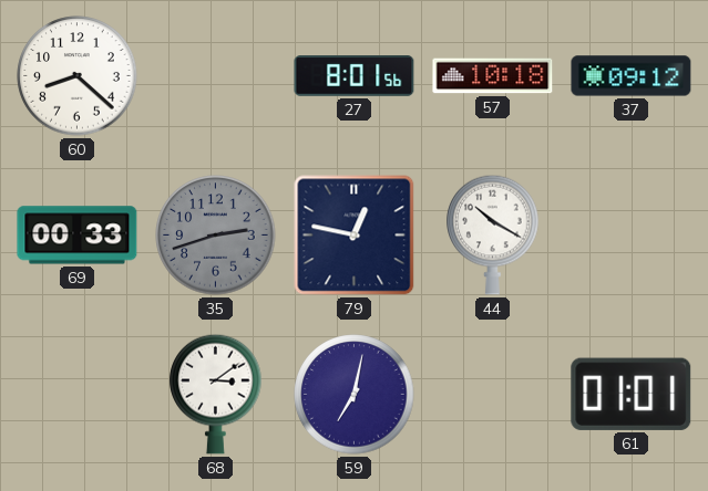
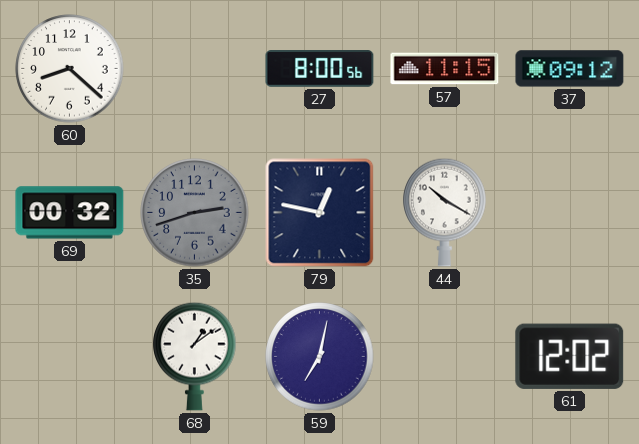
27: 8:01 -> 8:00 (320, 69)
57: 10:18 -> 11:15 (445, 69)
69: 00:33 -> 00:32 (70, 213)
68: 3:09 -> 1:09 (195, 356)
61: 01:01 -> 12:02 (570, 356)
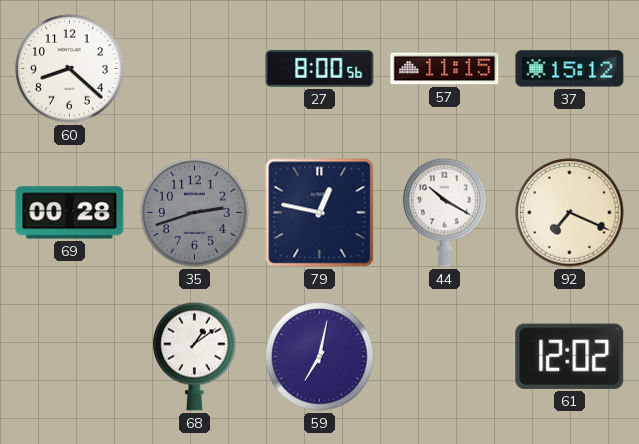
37: 09:12 -> 15:12 (570, 69)
69: 00:32 -> 00:28 (70, 213)
92: none -> 7:19 (570, 213)
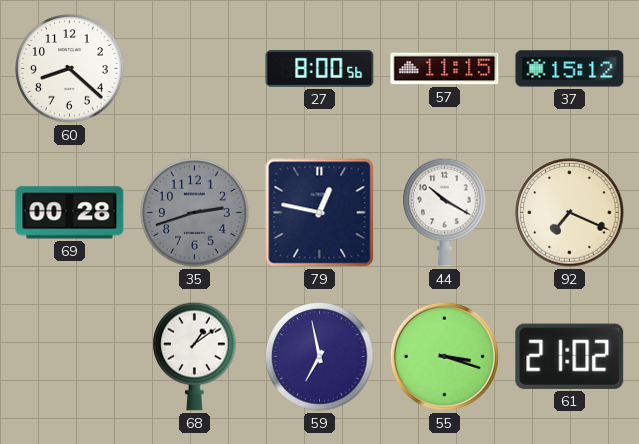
59: 7:02 -> 6:58 (320, 357)
55: none -> 3:18 (444, 356)
61: 12:02 -> 21:02 (570, 356)
